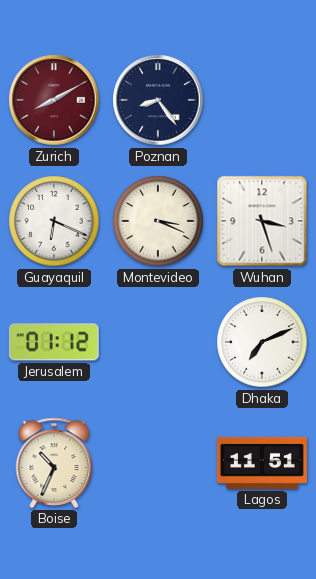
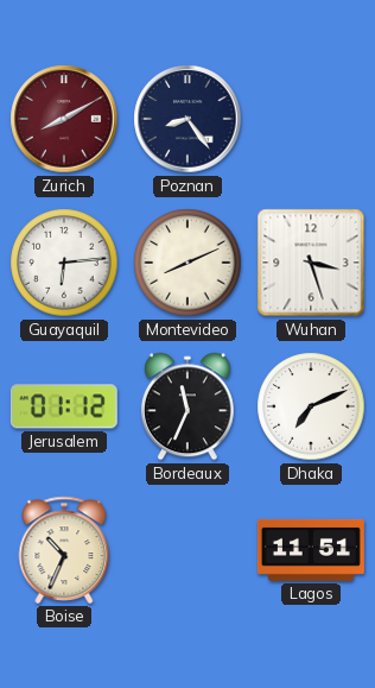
Guayaquil: 6:19 -> 6:14 (64, 263)
Montevideo: 3:19 -> 8:11 (188, 263)
Bordeaux: none -> 11:34 (188, 406)
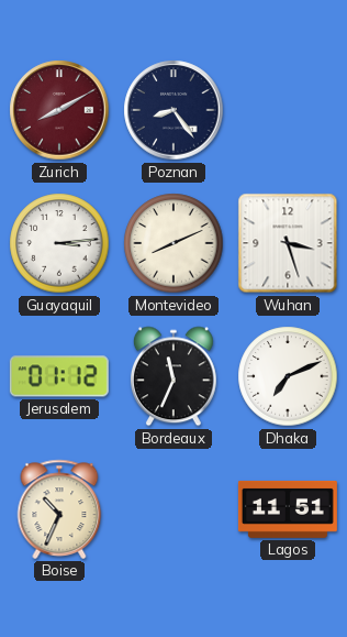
Guayaquil: 6:14 -> 3:14 (59, 243)
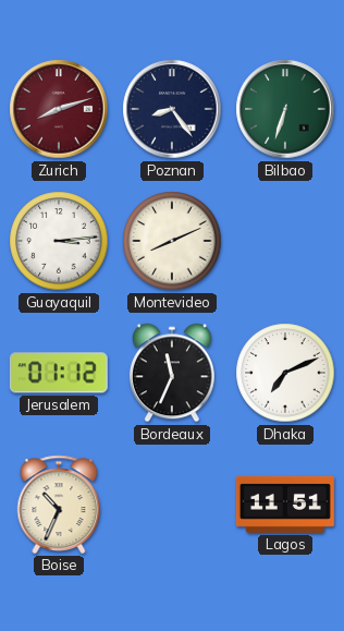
Zurich: 8:10 -> 8:12 (59, 109)
Bilbao: none -> 6:33 (285, 109)
Wuhan: 3:27 -> none (288, 243)
